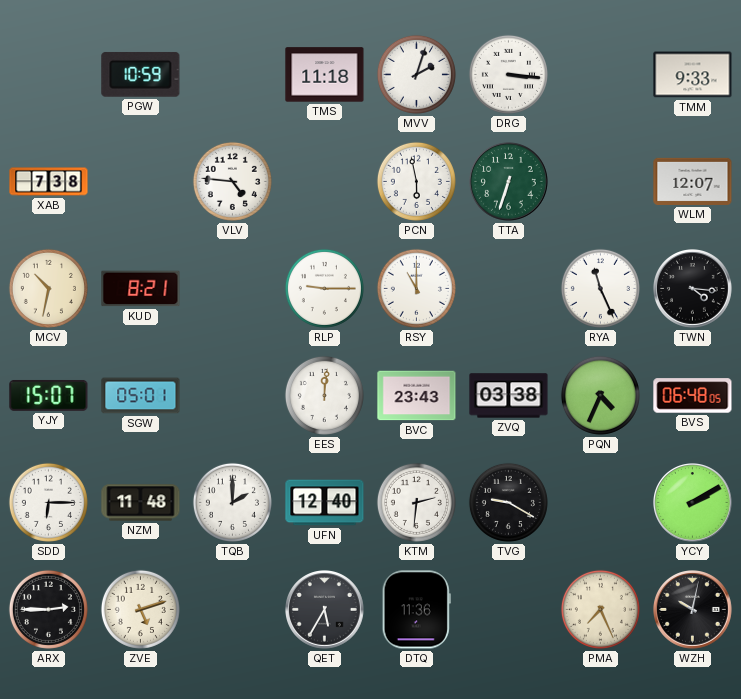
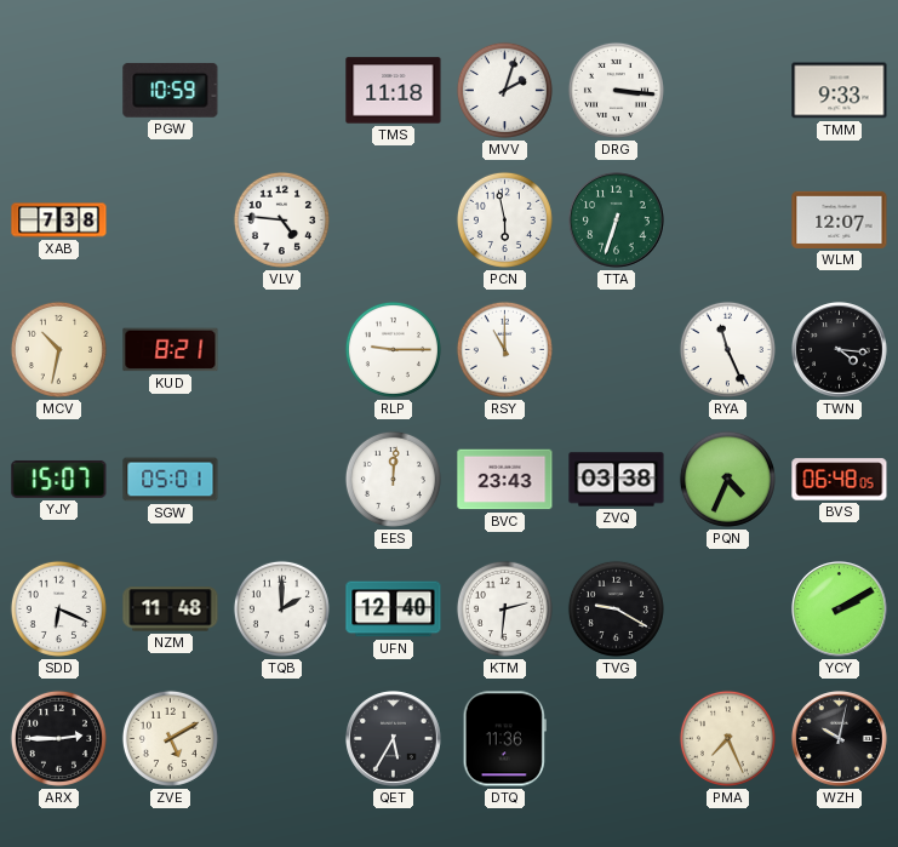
SDD: 6:15 -> 6:19 (58, 608)
ZVE: 5:12 -> 5:10 (170, 738)
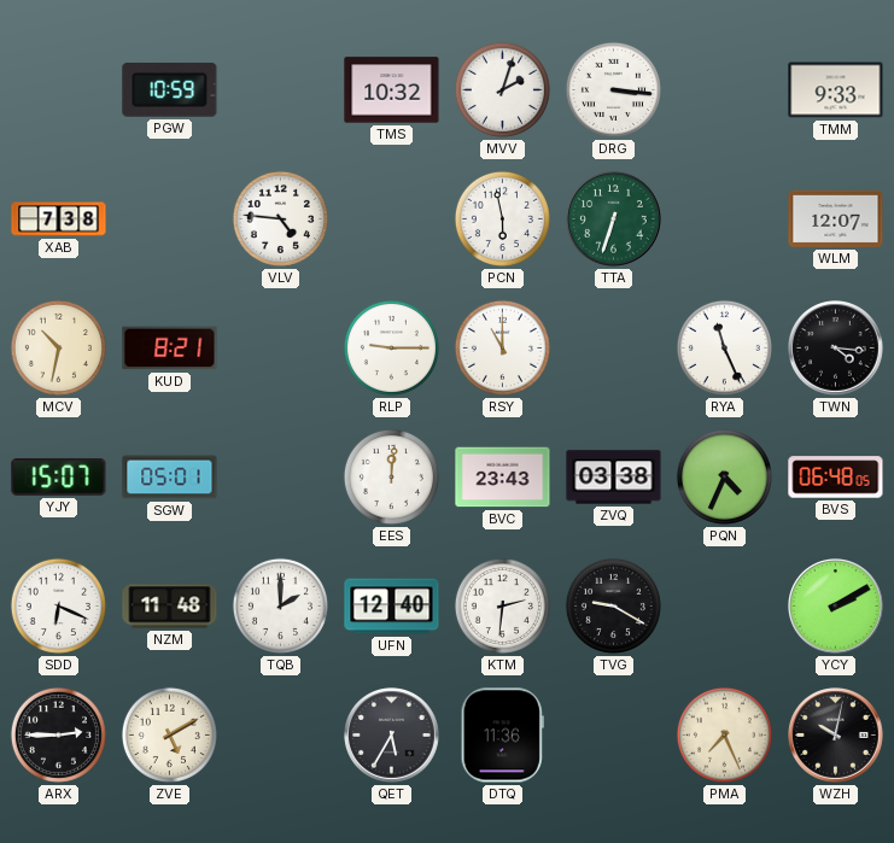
TMS: 11:18 -> 10:32 (392, 90)
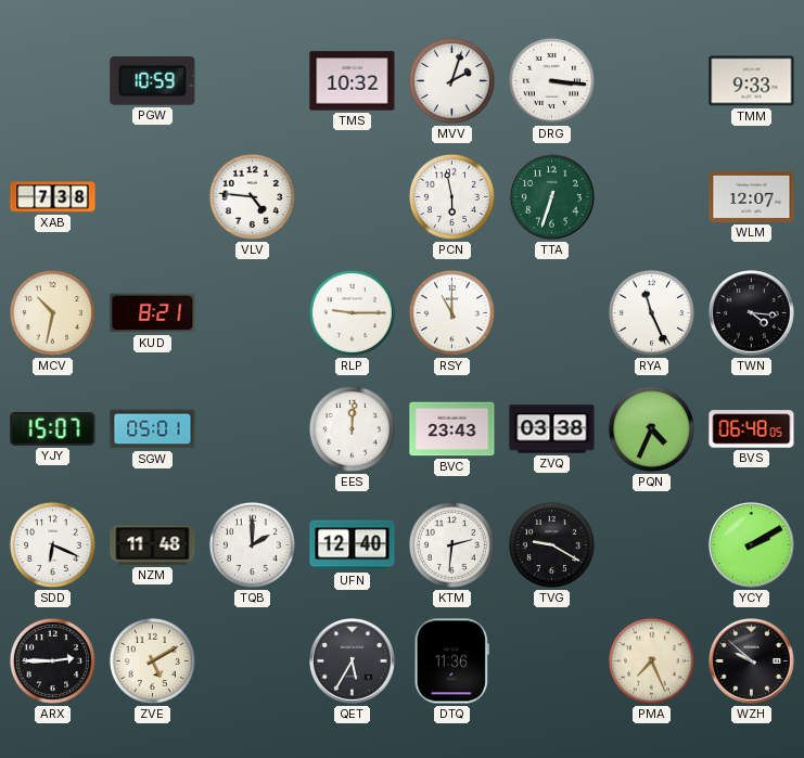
WZH: 10:02 -> 9:52 (752, 661)
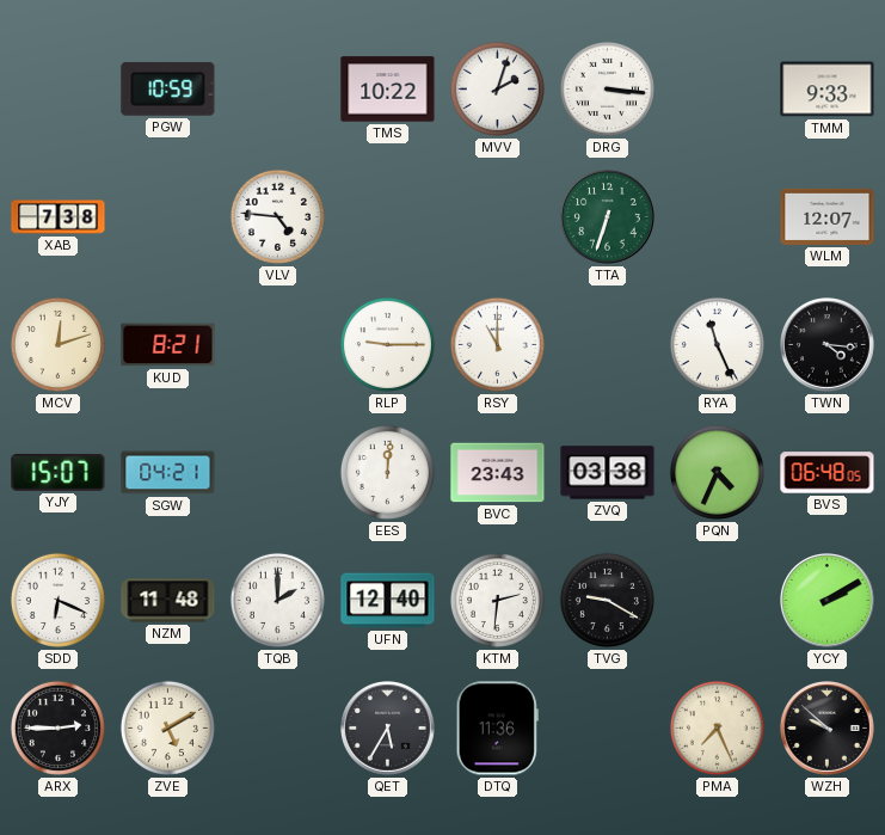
TMS: 10:32 -> 10:22 (388, 90)
PCN: 5:58 -> none (451, 196)
MCV: 10:32 -> 12:12 (57, 344)
SGW: 05:01 -> 04:21 (168, 473)
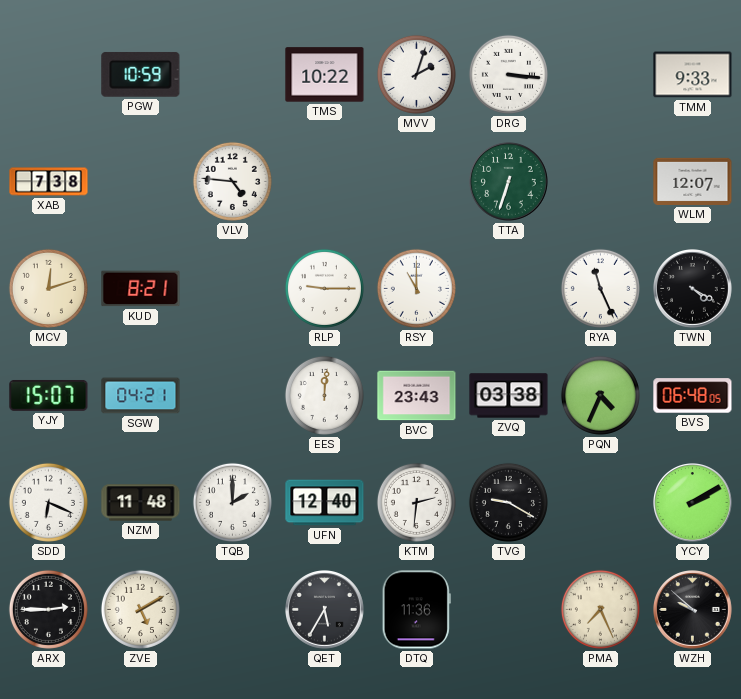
TWN: 4:16 -> 4:20 (693, 289)
